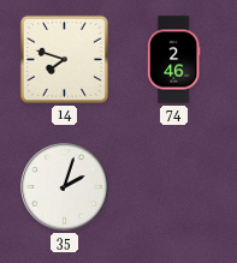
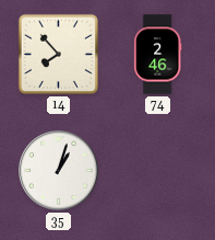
14: 7:48 -> 7:53 (58, 54)
35: 2:03 -> 1:03 (59, 171)
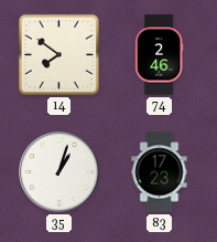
14: 7:53 -> 7:51 (58, 54)
83: none -> 17:23 (160, 172)
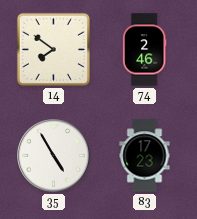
35: 1:03 -> 4:55 (54, 156)
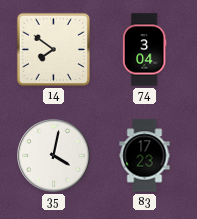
74: 2:46 -> 3:04 (144, 50)
35: 4:55 -> 4:02 (54, 156)
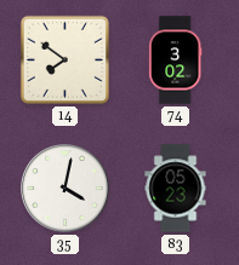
74: 3:04 -> 3:02 (175, 61)
83: 17:23 -> 05:23 (176, 189)
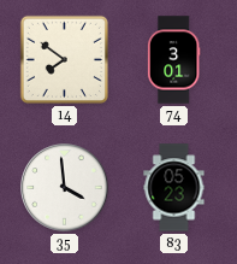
74: 3:02 -> 3:01 (173, 60)
35: 4:02 -> 3:59 (65, 188)
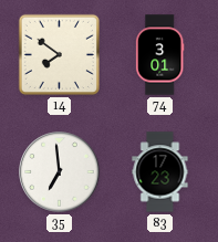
35: 3:59 -> 6:59 (60, 172)
83: 05:23 -> 17:23 (160, 172)
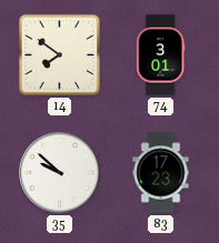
35: 6:59 -> 9:52 (60, 173)
